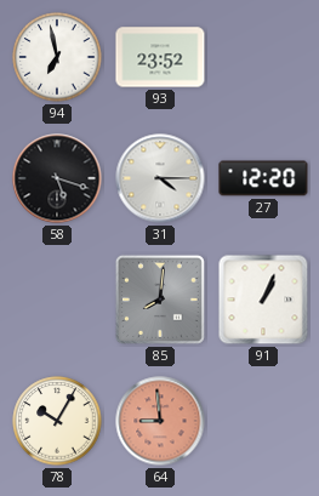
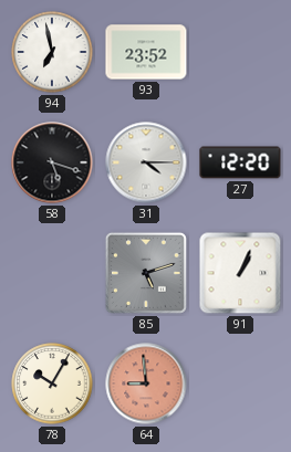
85: 8:01 -> 5:12 (146, 273)
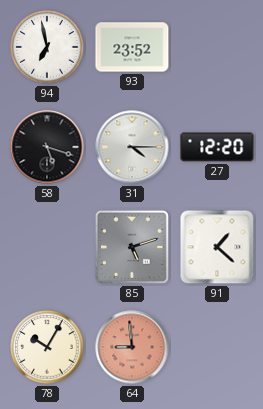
91: 1:04 -> 1:22 (217, 247)
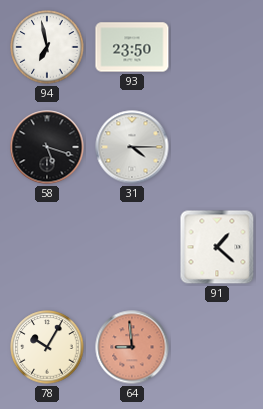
93: 23:52 -> 23:50 (132, 47)
27: 12:20 -> none (217, 147)
85: 5:12 -> none (132, 247)
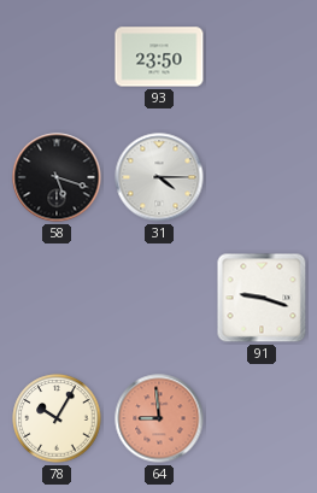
94: 6:58 -> none (47, 47)
91: 1:22 -> 9:18 (262, 298)
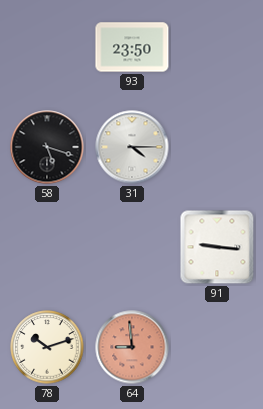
91: 9:18 -> 9:16 (217, 247)
78: 10:05 -> 10:12 (47, 347)
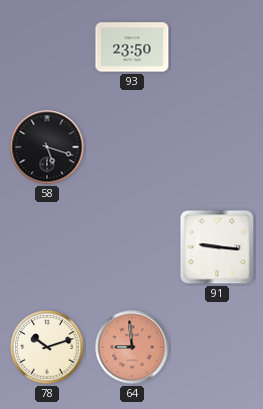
31: 4:15 -> none (132, 147)
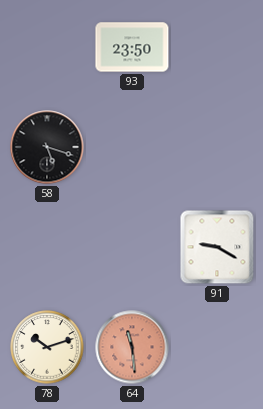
91: 9:16 -> 9:20 (217, 247)
64: 8:59 -> 11:29 (132, 347)
